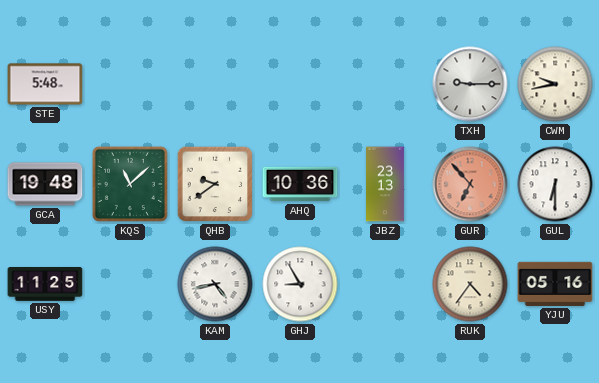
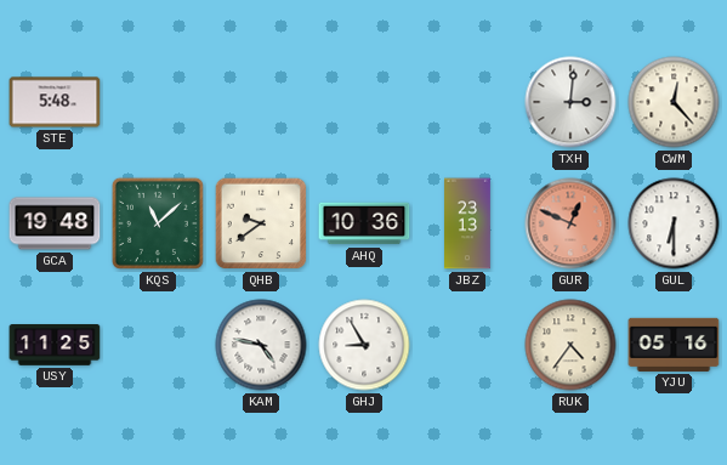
TXH: 9:15 -> 3:01 (570, 102)
CWM: 9:43 -> 12:23 (674, 102)
GUR: 6:53 -> 12:49 (570, 223)
KAM: 4:43 -> 4:47 (261, 345)
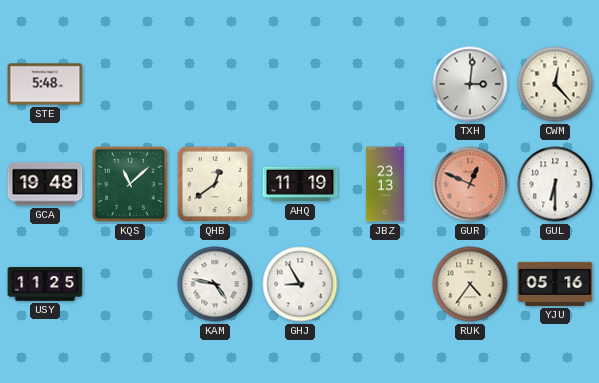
QHB: 9:39 -> 12:39 (215, 184)
AHQ: 10:36 -> 11:19 (300, 184)
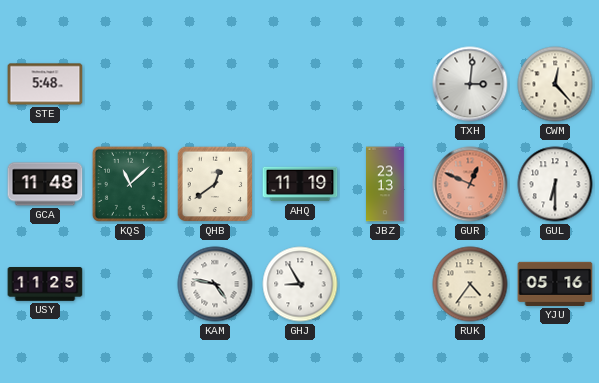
GCA: 19:48 -> 11:48 (45, 184)
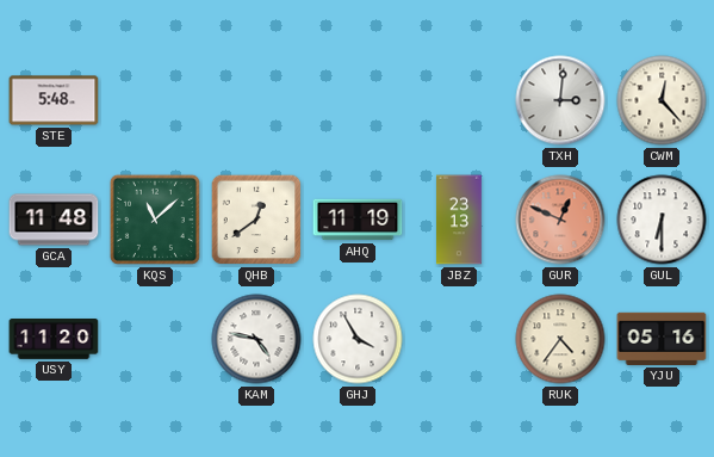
USY: 11:25 -> 11:20 (54, 340)
GHJ: 8:55 -> 3:55 (358, 339)
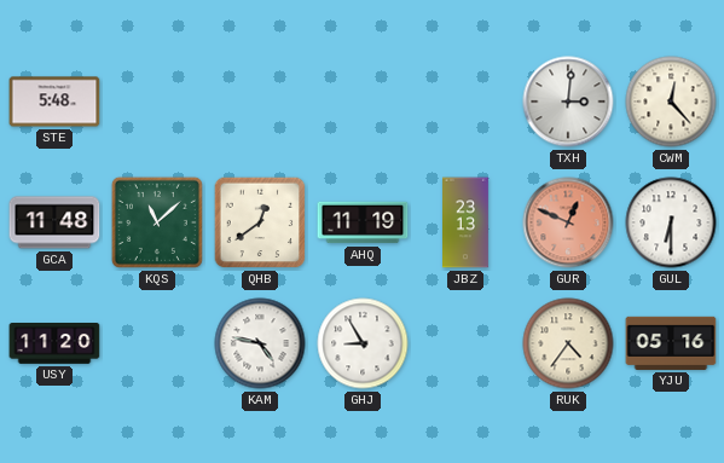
GHJ: 3:55 -> 8:55 (363, 343)
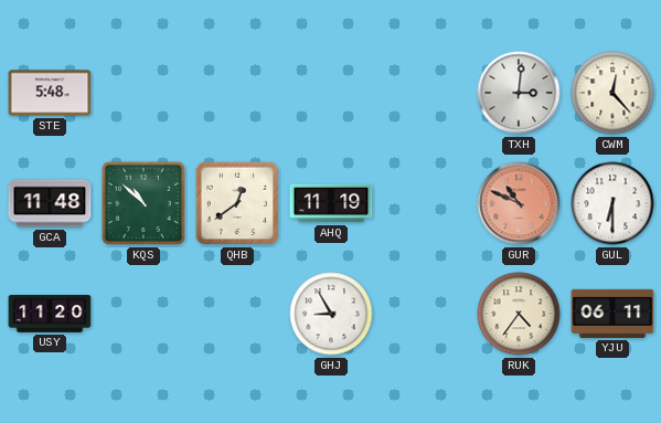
KQS: 11:08 -> 10:52 (143, 203)
JBZ: 23:13 -> none (467, 222)
GUR: 12:49 -> 10:49 (519, 203)
KAM: 4:47 -> none (260, 343)
YJU: 05:16 -> 06:11 (612, 314)
